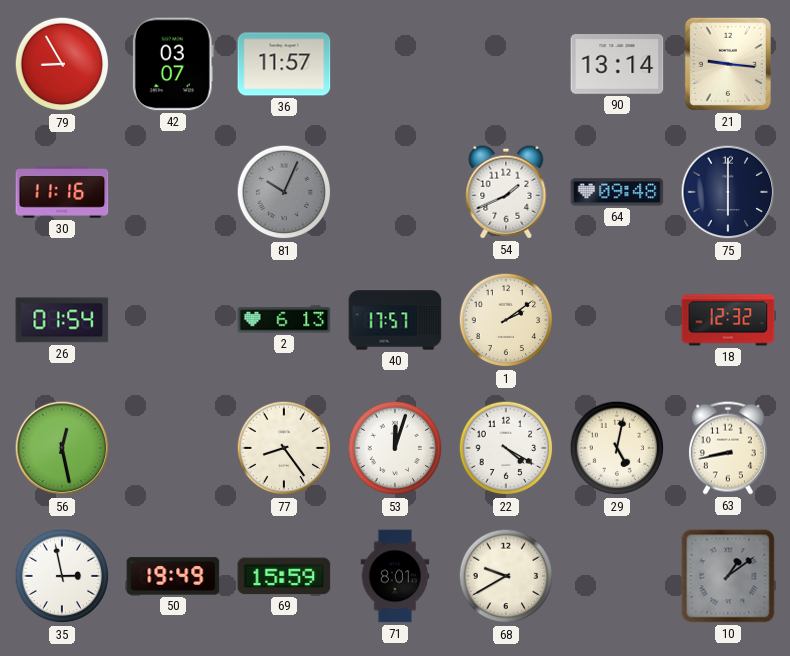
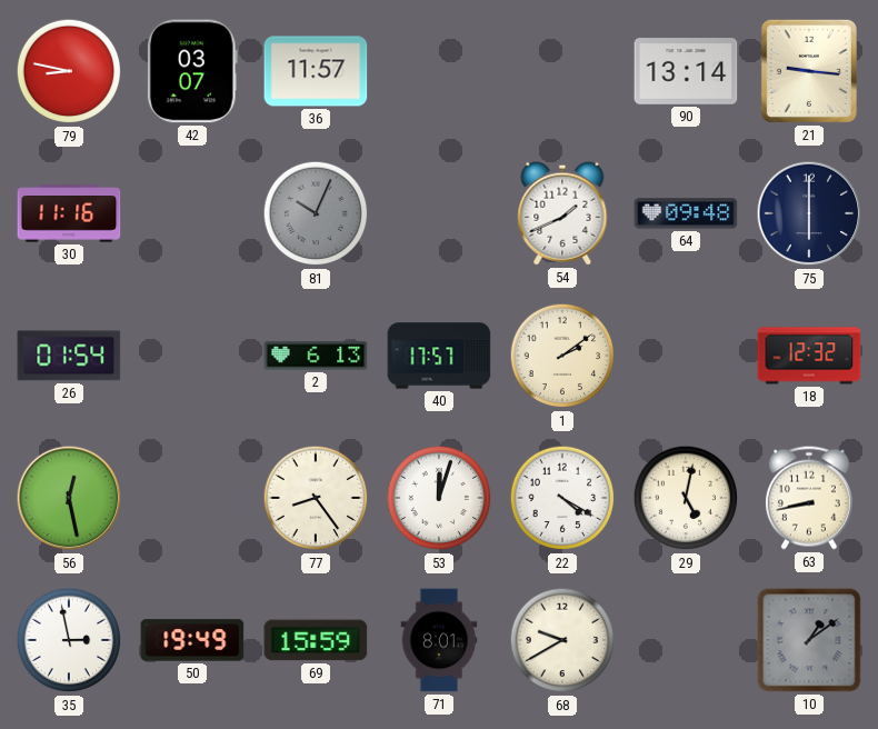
79: 8:55 -> 8:47 (69, 71)
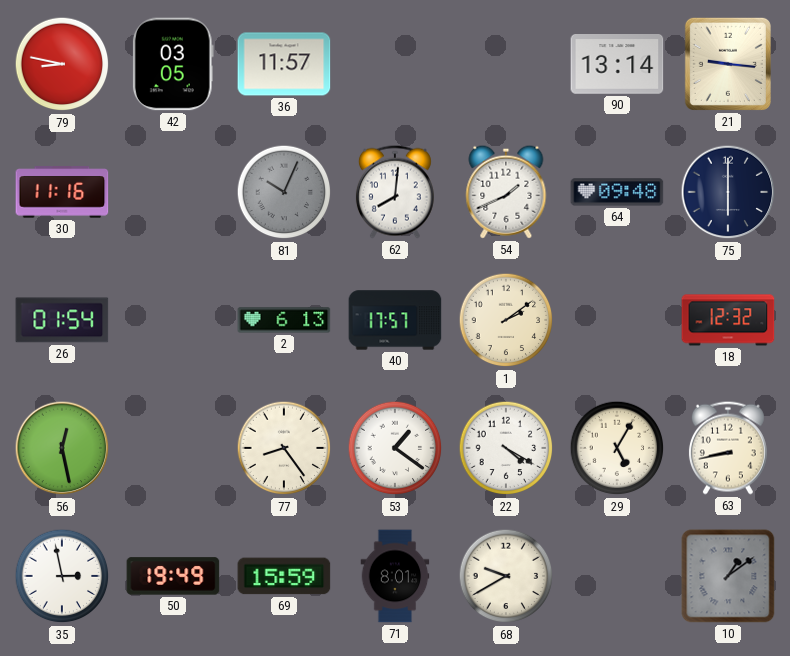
42: 03:07 -> 03:05 (173, 64)
62: none -> 8:01 (395, 192)
53: 12:03 -> 1:21 (395, 448)
29: 5:02 -> 5:05 (617, 448)
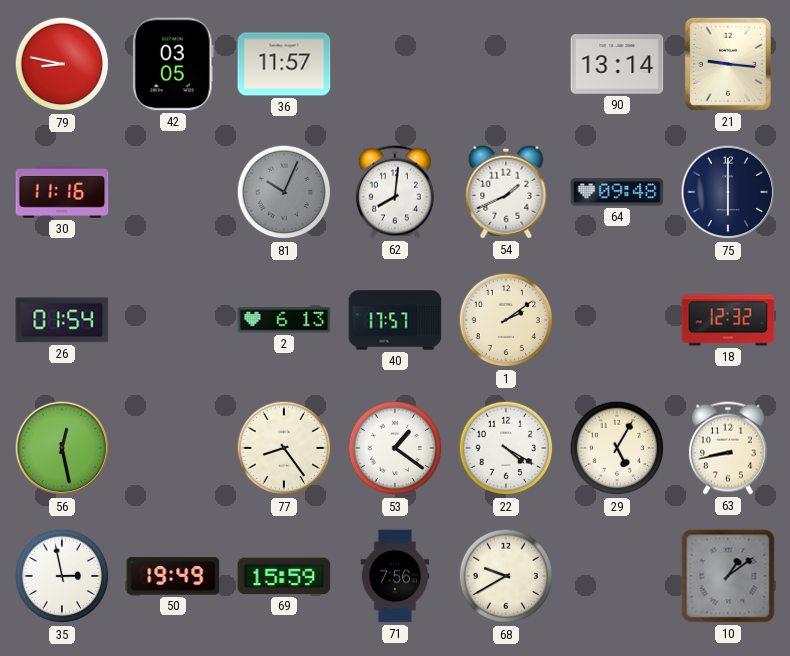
71: 8:01 -> 7:56 (395, 576)
